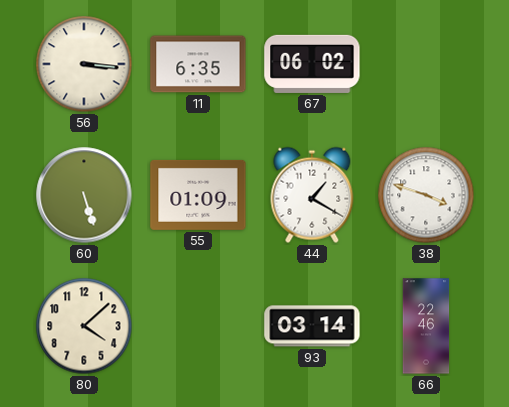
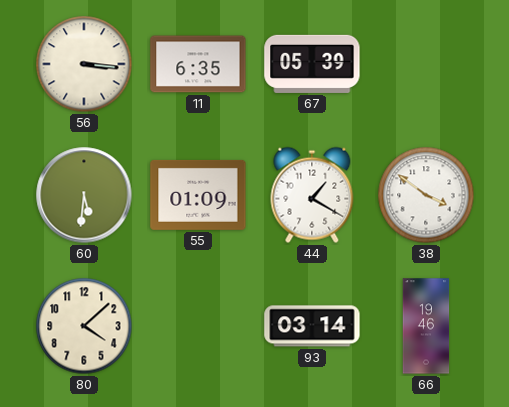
67: 06:02 -> 05:39 (312, 64)
60: 5:27 -> 5:31 (84, 195)
38: 3:48 -> 3:51 (426, 195)
66: 22:46 -> 19:46 (426, 326)
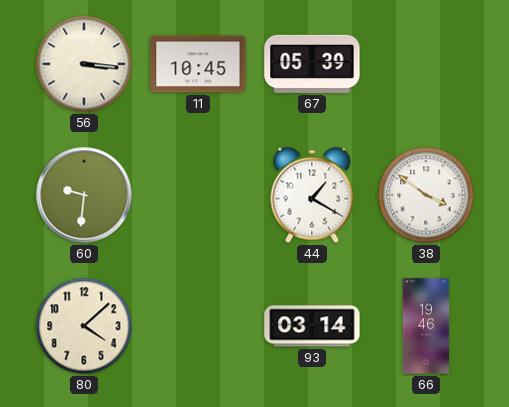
11: 6:35 -> 10:45 (198, 64)
60: 5:31 -> 9:31 (84, 195)
55: 01:09 -> none (198, 195)
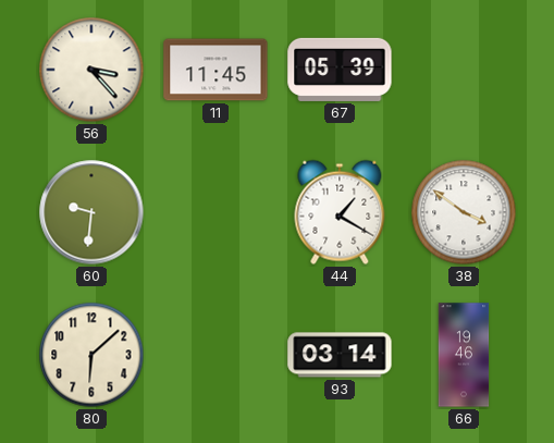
56: 3:16 -> 3:23 (91, 70)
11: 10:45 -> 11:45 (216, 70)
80: 4:08 -> 6:08 (91, 355)
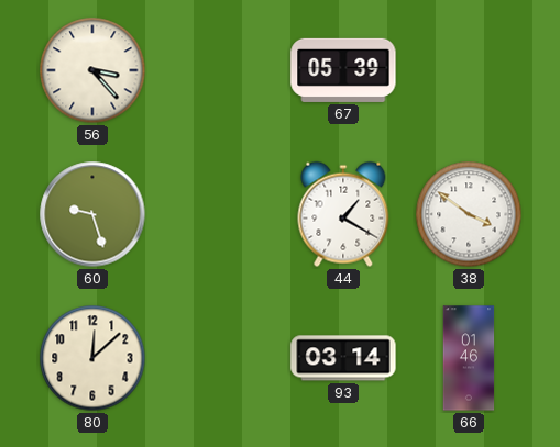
11: 11:45 -> none (216, 70)
60: 9:31 -> 9:27 (92, 214)
80: 6:08 -> 12:08 (92, 358)
66: 19:46 -> 01:46 (469, 358)
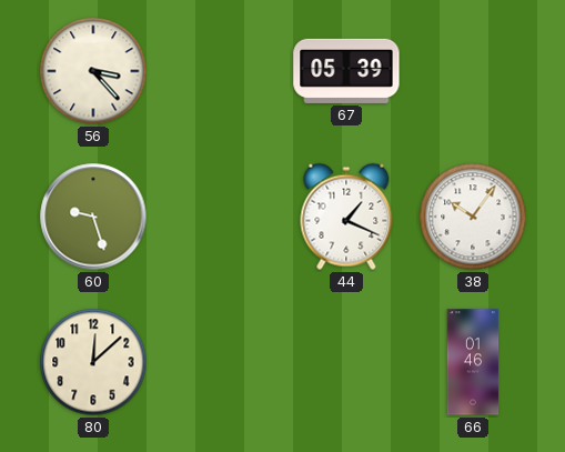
44: 1:20 -> 1:19 (346, 217)
38: 3:51 -> 10:06 (473, 217)
93: 03:14 -> none (343, 358)
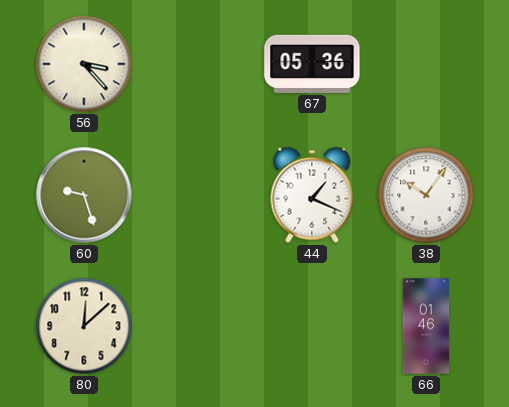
67: 05:39 -> 05:36 (312, 64)
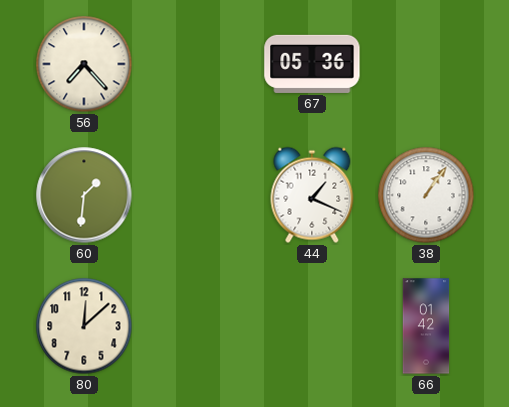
56: 3:23 -> 7:23 (84, 64)
60: 9:27 -> 1:31 (84, 195)
38: 10:06 -> 1:06 (426, 195)
66: 01:46 -> 01:42 (426, 326)
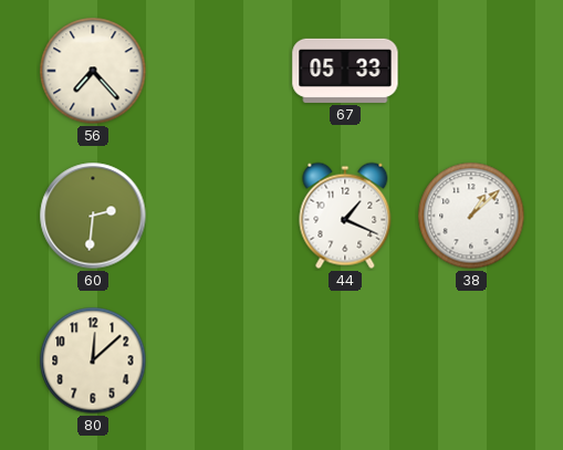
67: 05:36 -> 05:33 (345, 71)
60: 1:31 -> 2:31 (93, 216)
38: 1:06 -> 1:08 (471, 216)
66: 01:42 -> none (426, 326)
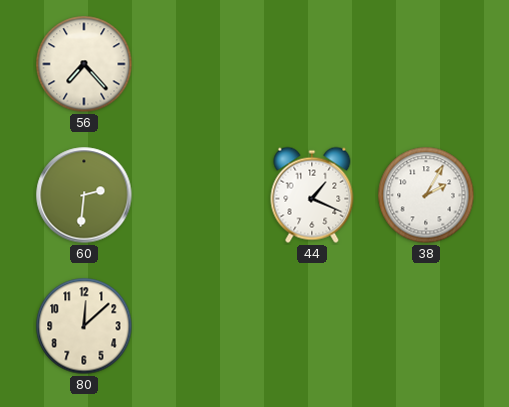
67: 05:33 -> none (345, 71)
38: 1:08 -> 2:05 (426, 195)
